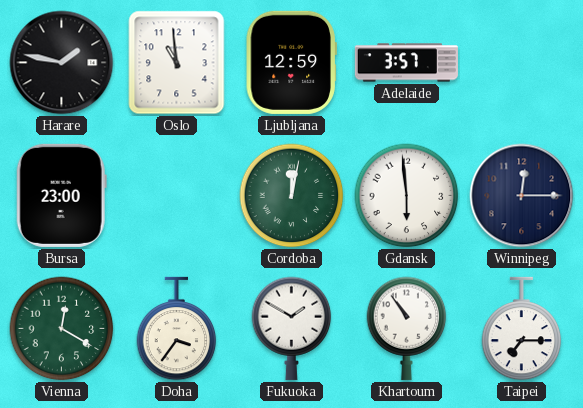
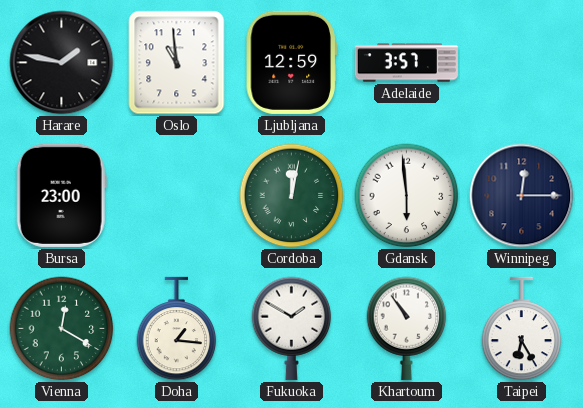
Doha: 3:36 -> 1:16 (177, 329)
Taipei: 7:15 -> 6:25 (522, 329)
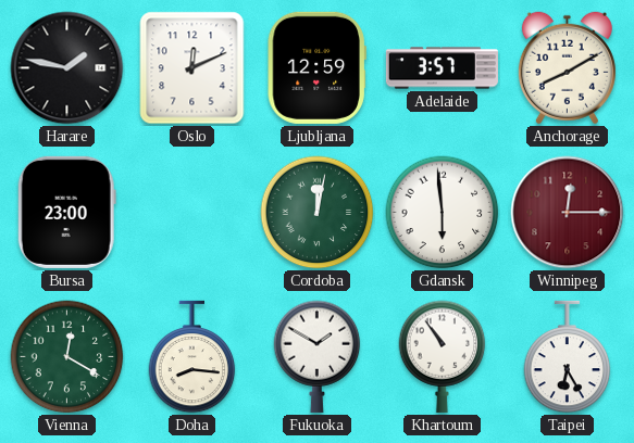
Oslo: 10:59 -> 12:11 (192, 68)
Anchorage: none -> 8:10 (567, 68)
Winnipeg dial: navy -> burgundy (568, 213)
Doha: 1:16 -> 8:16 (192, 357)
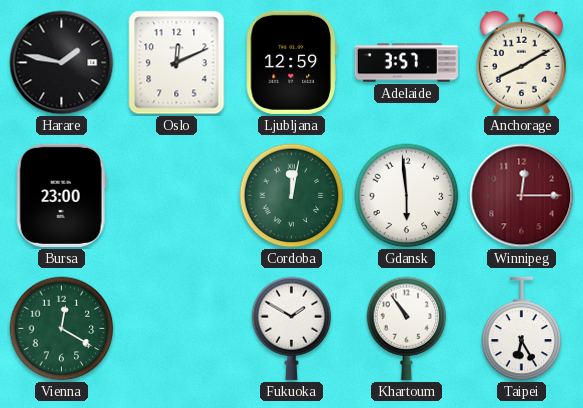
Doha: 8:16 -> none (192, 357)
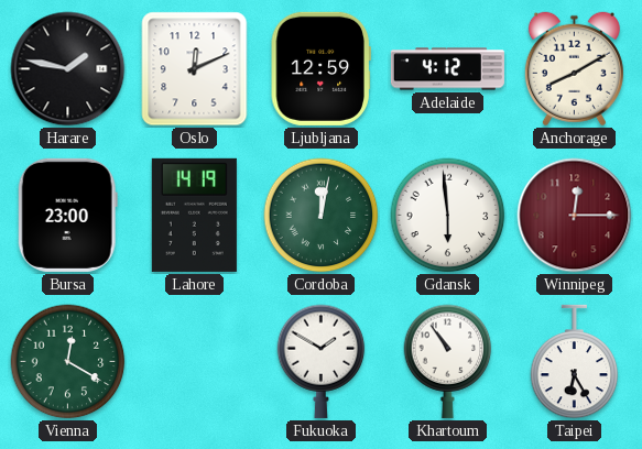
Adelaide: 3:57 -> 4:12 (447, 69)
Lahore: none -> 14:19 (194, 215)
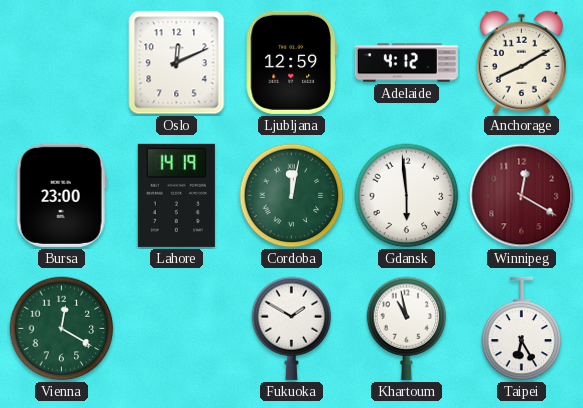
Harare: 1:47 -> none (68, 69)
Winnipeg: 12:15 -> 12:20 (522, 196)
Khartoum: 10:54 -> 10:58 (407, 328)
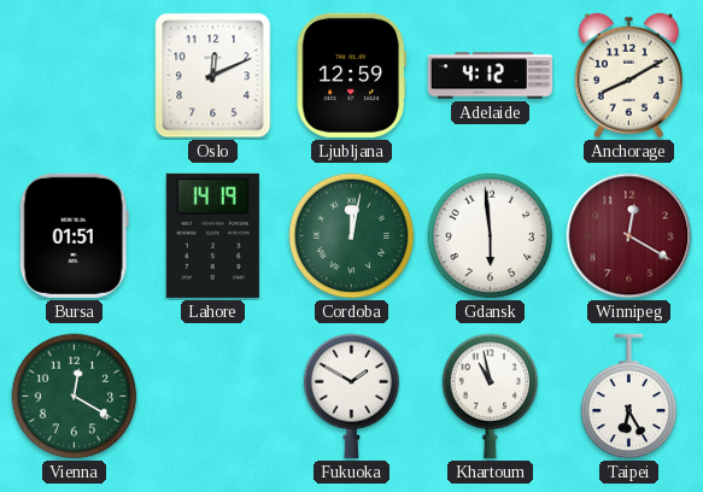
Bursa: 23:00 -> 01:51 (74, 235)
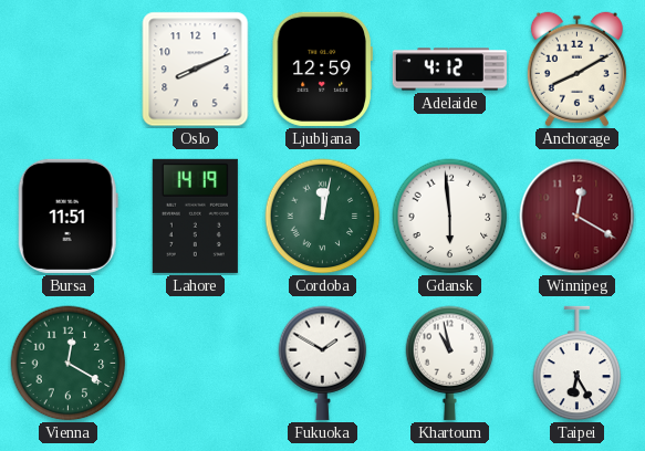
Oslo: 12:11 -> 8:11 (196, 70)
Bursa: 01:51 -> 11:51 (67, 216)
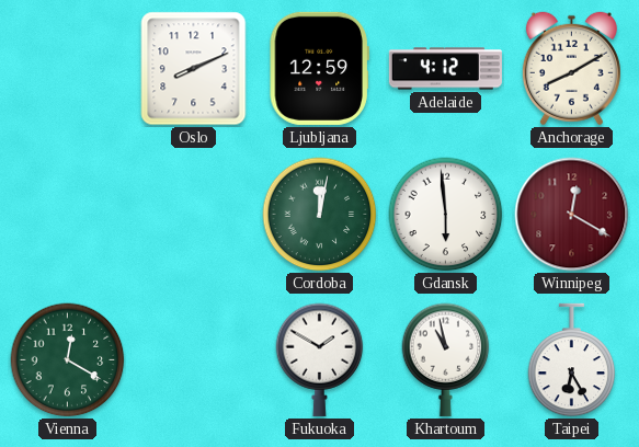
Bursa: 11:51 -> none (67, 216)
Lahore: 14:19 -> none (195, 216)
